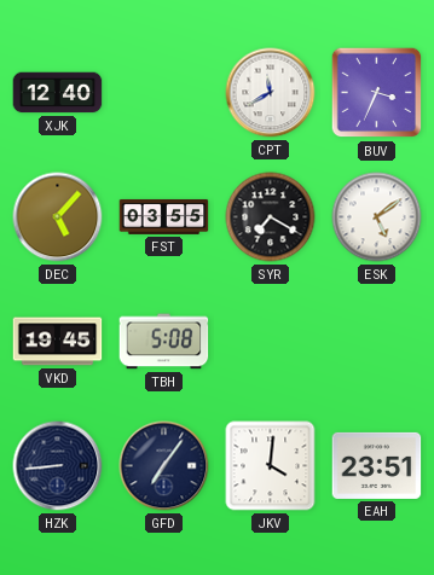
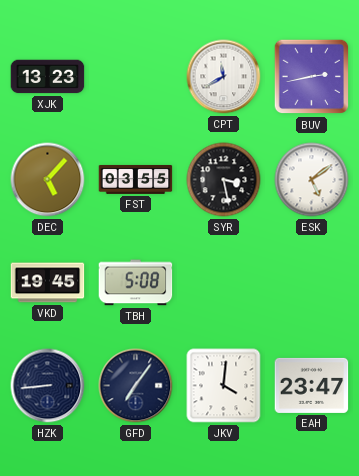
XJK: 12:40 -> 13:23 (48, 77)
BUV: 3:34 -> 2:43 (312, 77)
SYR: 7:20 -> 3:28 (224, 180)
EAH: 23:51 -> 23:47 (312, 385)
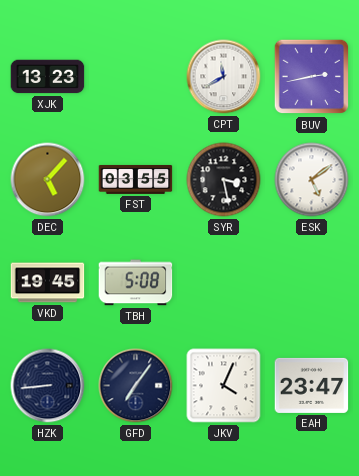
JKV: 4:01 -> 4:04 (224, 386)
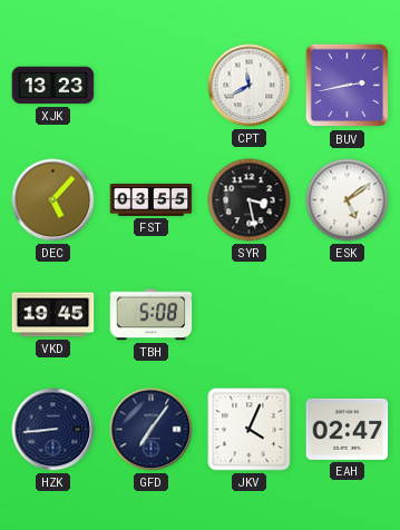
EAH: 23:47 -> 02:47 (348, 429)
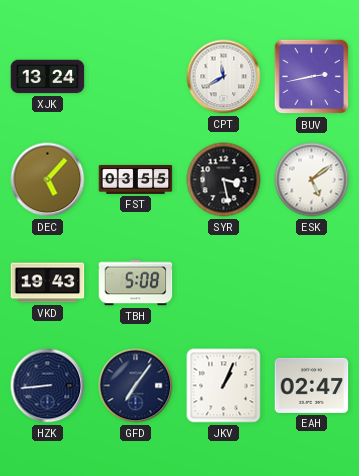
XJK: 13:23 -> 13:24 (48, 77)
VKD: 19:45 -> 19:43 (48, 283)
JKV: 4:04 -> 1:04 (224, 386)
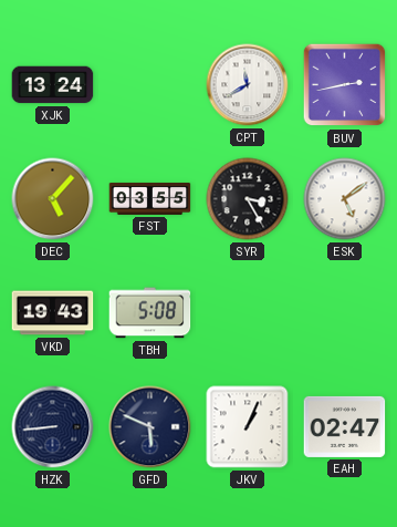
SYR: 3:28 -> 3:25 (248, 199)
GFD: 7:06 -> 5:49 (150, 427)
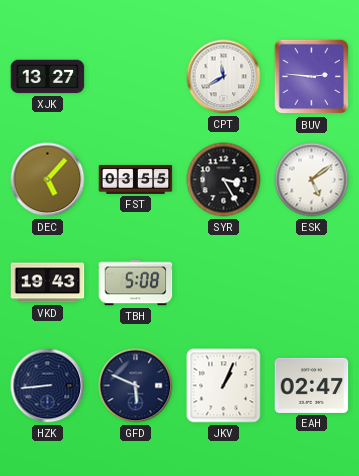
XJK: 13:24 -> 13:27 (48, 77)
BUV: 2:43 -> 2:46 (312, 77)
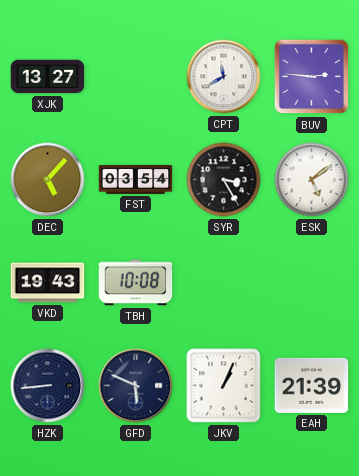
FST: 03:55 -> 03:54 (136, 179)
TBH: 5:08 -> 10:08 (136, 283)
EAH: 02:47 -> 21:39 (312, 385)
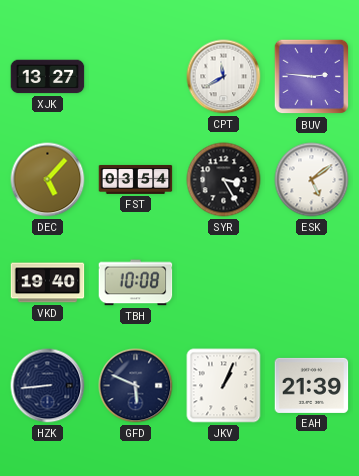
VKD: 19:43 -> 19:40 (48, 283)
